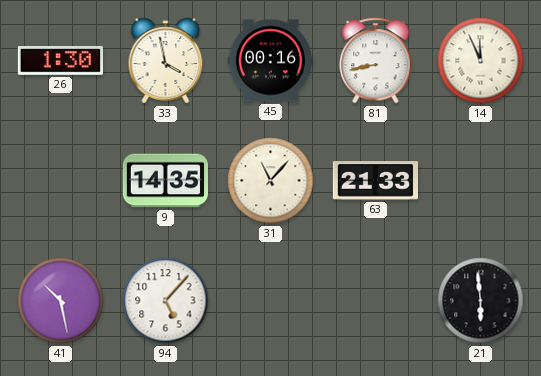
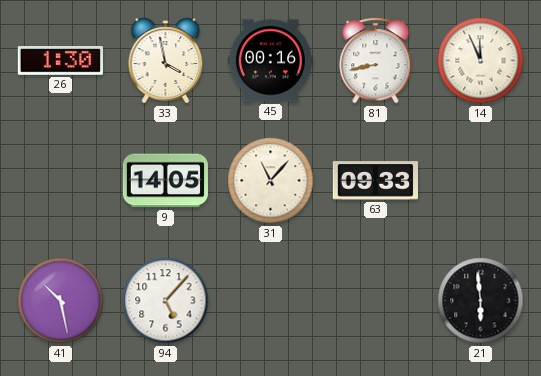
9: 14:35 -> 14:05 (165, 181)
63: 21:33 -> 09:33 (375, 181)
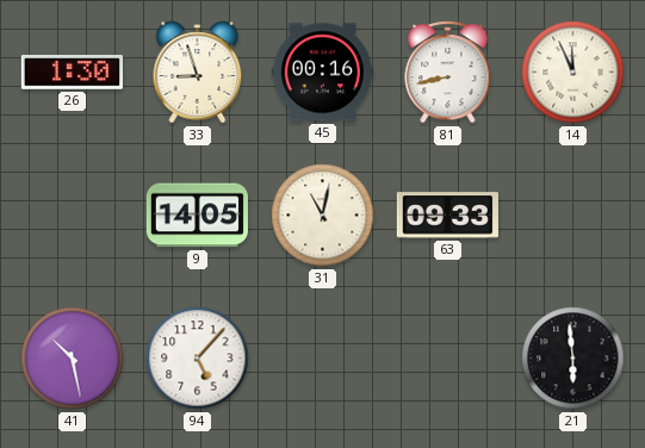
33: 3:58 -> 8:57 (198, 73)
31: 11:07 -> 11:02 (323, 216)
